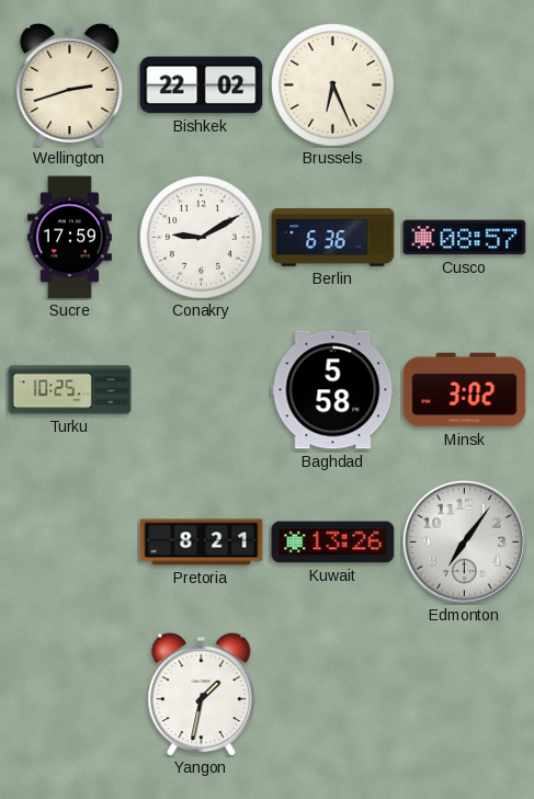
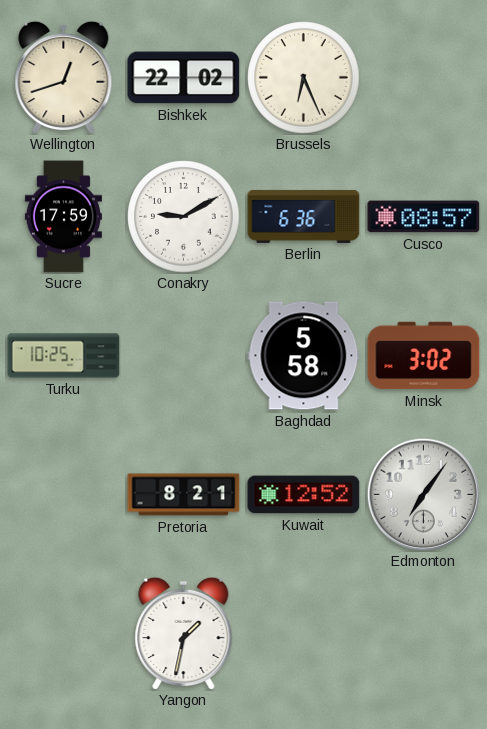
Wellington: 2:42 -> 12:42 (64, 77)
Kuwait: 13:26 -> 12:52 (304, 495)
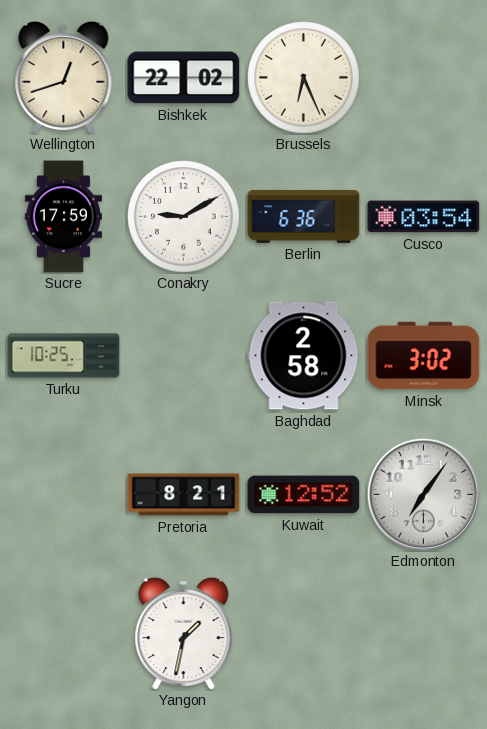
Cusco: 08:57 -> 03:54 (424, 217)
Baghdad: 5:58 -> 2:58 (304, 356)
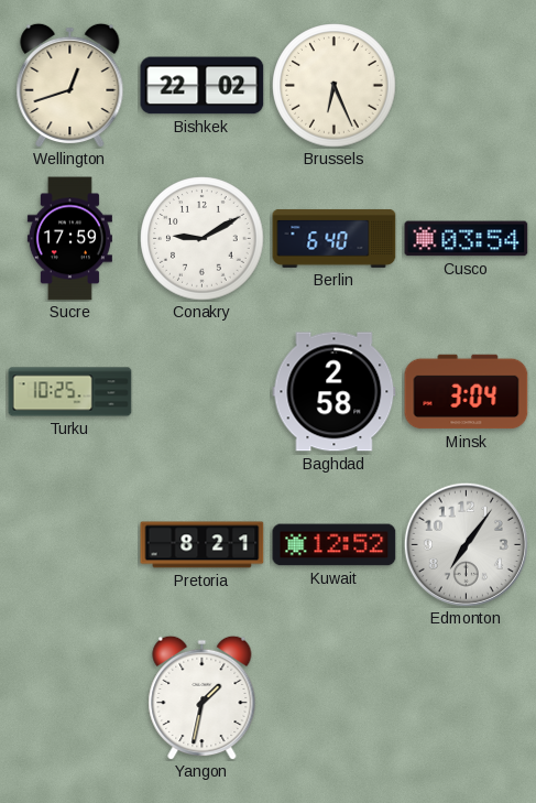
Berlin: 6:36 -> 6:40 (335, 238)
Minsk: 3:02 -> 3:04 (467, 392)
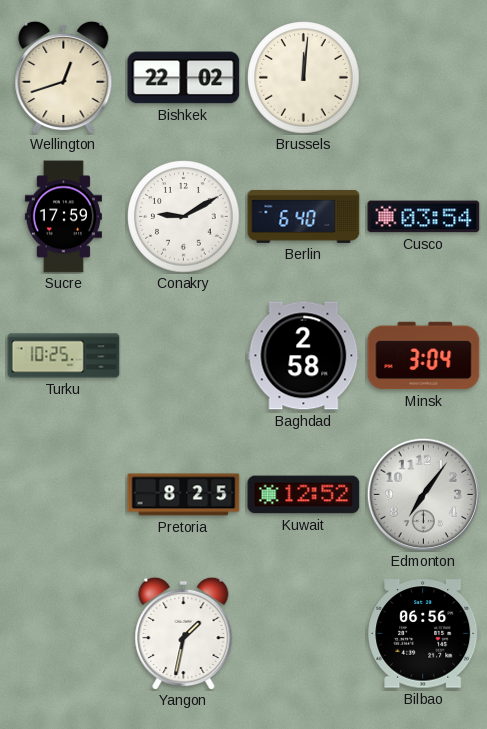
Brussels: 6:26 -> 12:01 (304, 78)
Pretoria: 8:21 -> 8:25 (184, 495)
Bilbao: none -> 06:56 (424, 634)
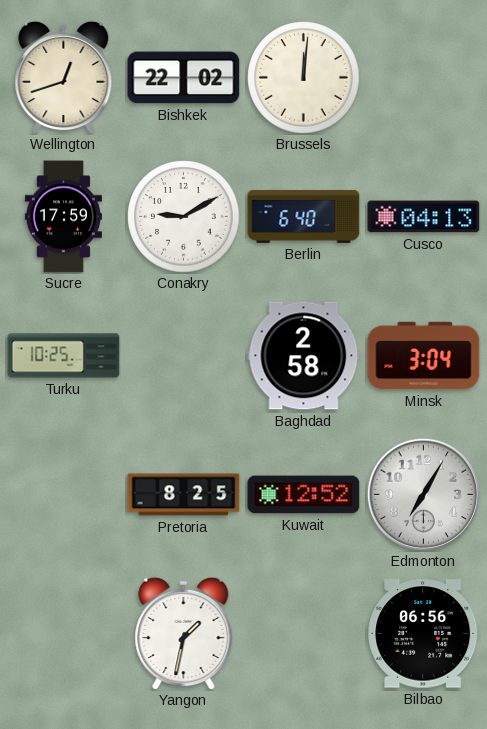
Cusco: 03:54 -> 04:13 (424, 217)
Edmonton: 7:06 -> 7:05 (423, 494)
